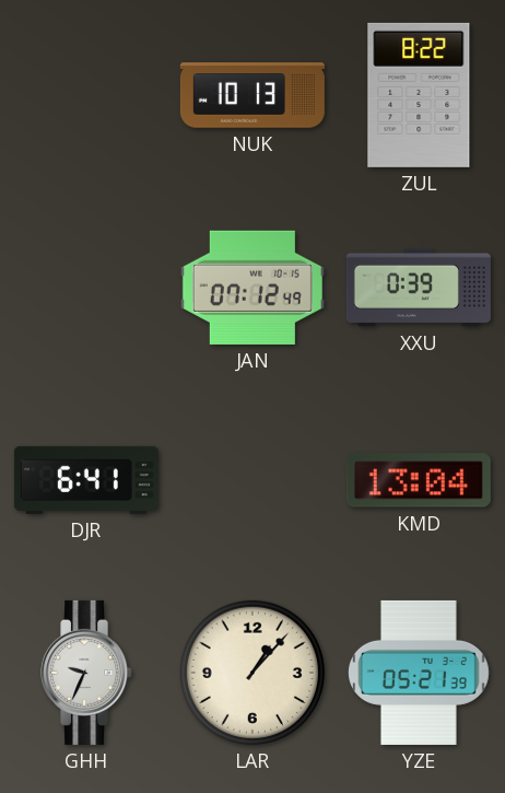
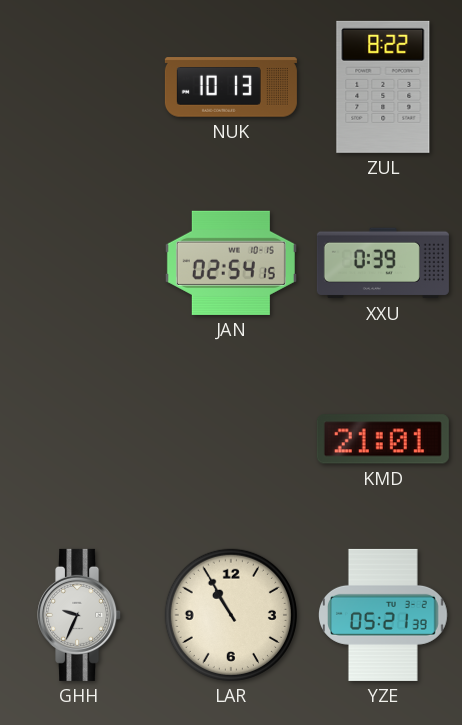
JAN: 07:12 -> 02:54 (231, 263)
DJR: 6:41 -> none (86, 480)
KMD: 13:04 -> 21:01 (383, 439)
LAR: 1:07 -> 10:55 (231, 615)
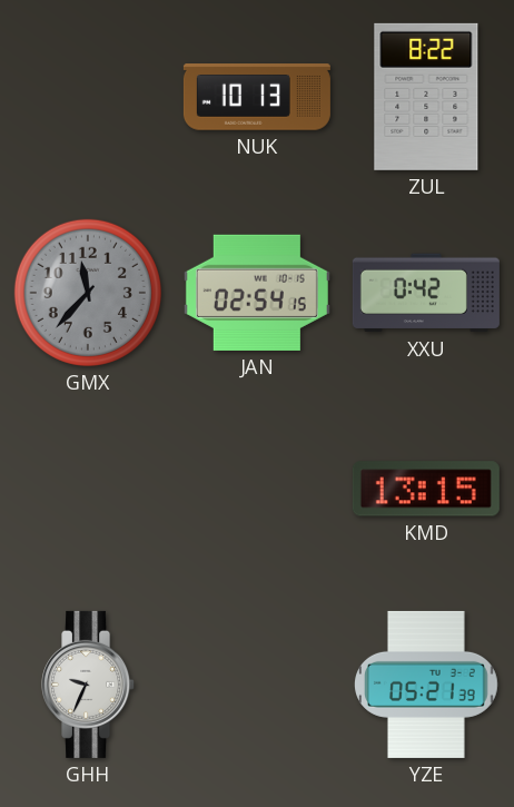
GMX: none -> 11:37 (88, 293)
XXU: 0:39 -> 0:42 (426, 293)
KMD: 21:01 -> 13:15 (426, 489)
LAR: 10:55 -> none (231, 615)
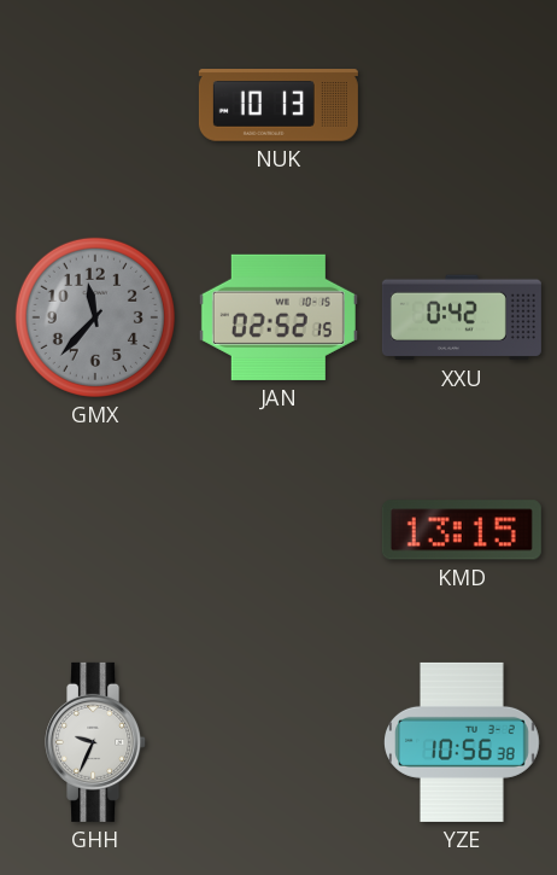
ZUL: 8:22 -> none (426, 97)
JAN: 02:54 -> 02:52 (278, 317)
YZE: 05:21 -> 10:56 (463, 742)
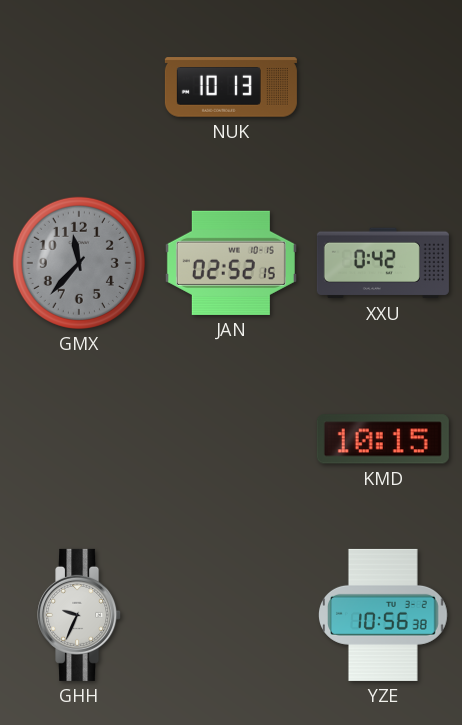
KMD: 13:15 -> 10:15 (383, 439)
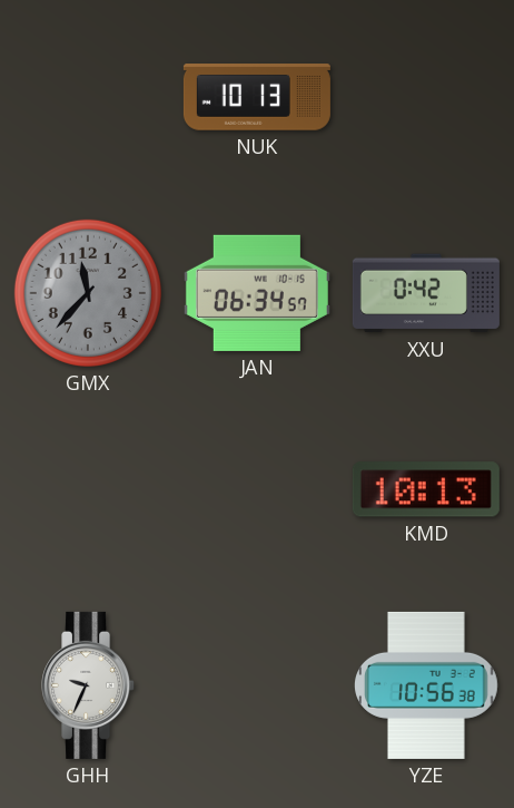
JAN: 02:52 -> 06:34 (257, 293)
KMD: 10:15 -> 10:13 (426, 489)
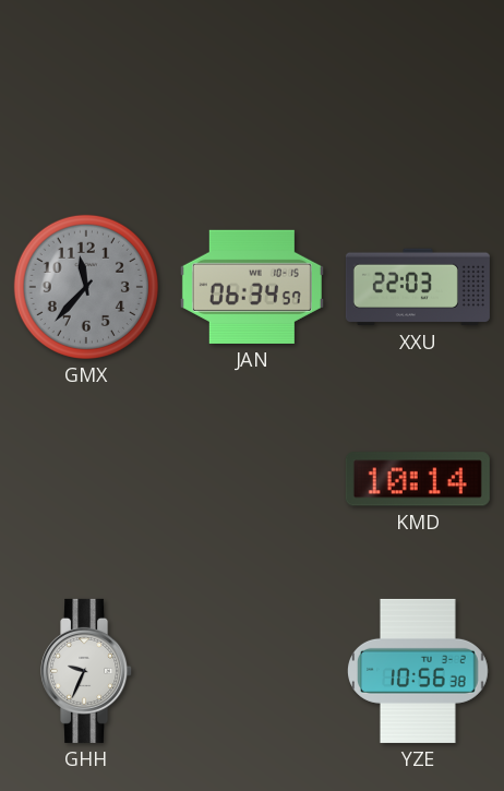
NUK: 10:13 -> none (257, 97)
XXU: 0:42 -> 22:03 (418, 287)
KMD: 10:13 -> 10:14 (418, 479)
